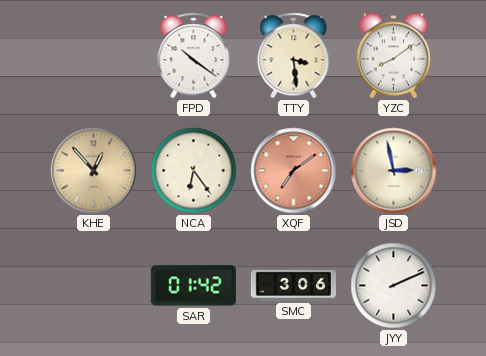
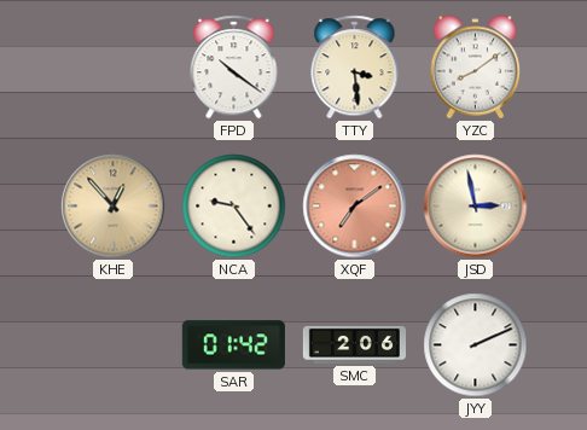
NCA: 6:24 -> 9:24 (234, 207)
SMC: 3:06 -> 2:06 (354, 344)
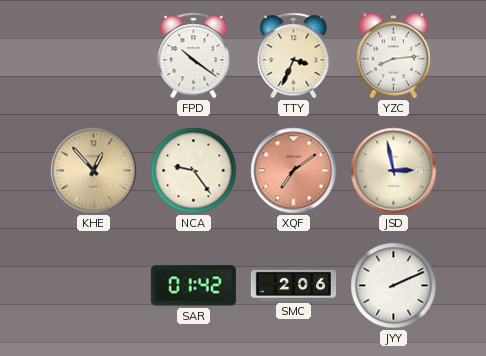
TTY: 3:29 -> 3:34 (294, 56)
YZC: 8:09 -> 8:14 (394, 56)
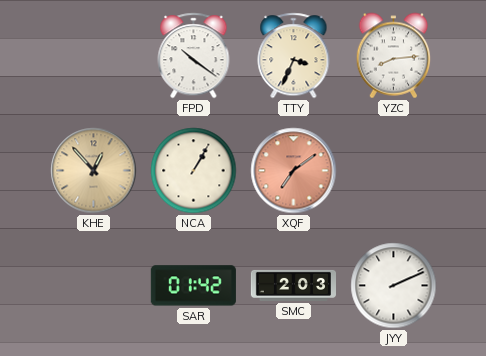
NCA: 9:24 -> 1:05 (194, 171)
JSD: 2:58 -> none (394, 171)
SMC: 2:06 -> 2:03 (293, 285)
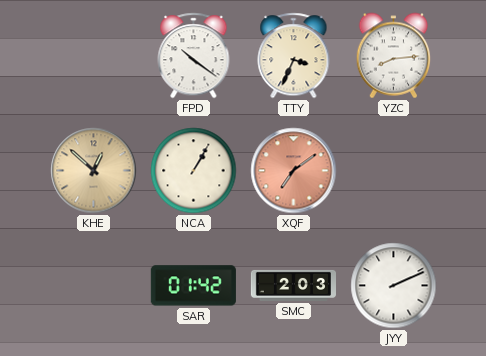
KHE: 12:53 -> 12:52 (94, 171)
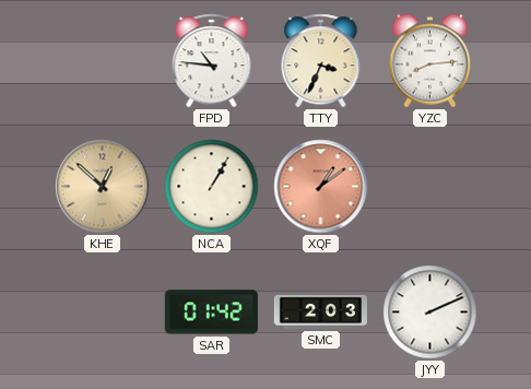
FPD: 10:21 -> 10:46 (212, 61)
XQF: 7:09 -> 1:09 (321, 187)
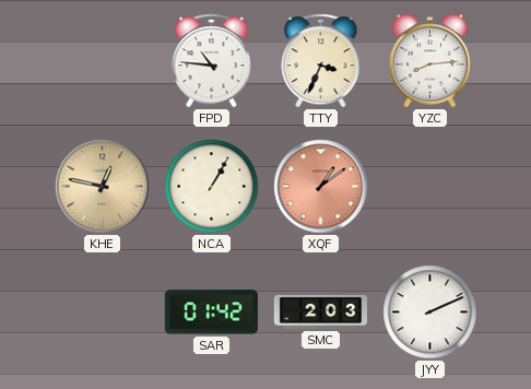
KHE: 12:52 -> 12:47 (103, 187)
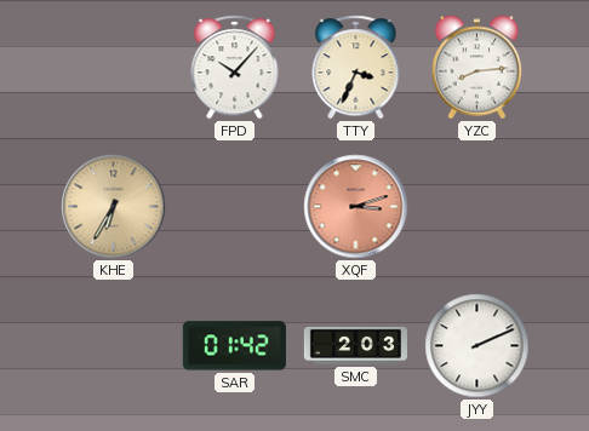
FPD: 10:46 -> 10:07 (235, 68)
KHE: 12:47 -> 6:35 (114, 207)
NCA: 1:05 -> none (212, 187)
XQF: 1:09 -> 3:12 (356, 207)
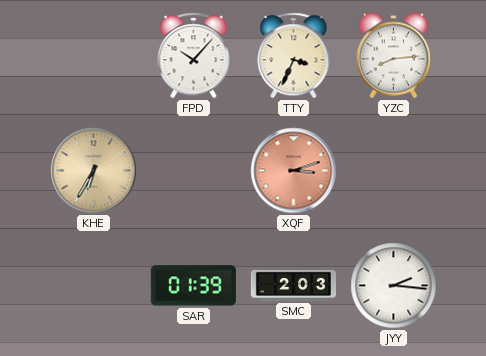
SAR: 01:42 -> 01:39 (193, 286)
JYY: 2:11 -> 2:16 (394, 286)
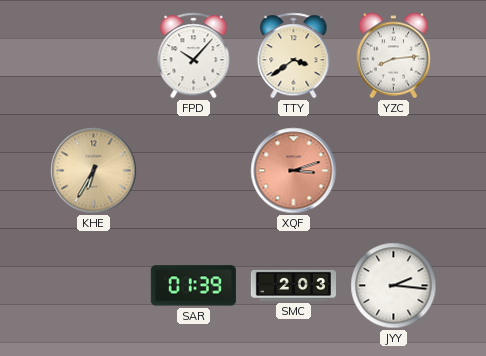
TTY: 3:34 -> 3:39 (294, 56)
